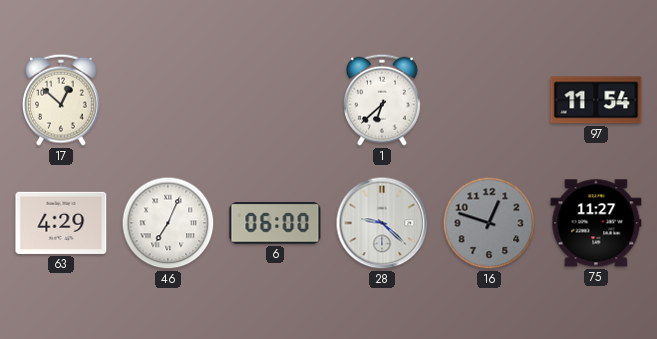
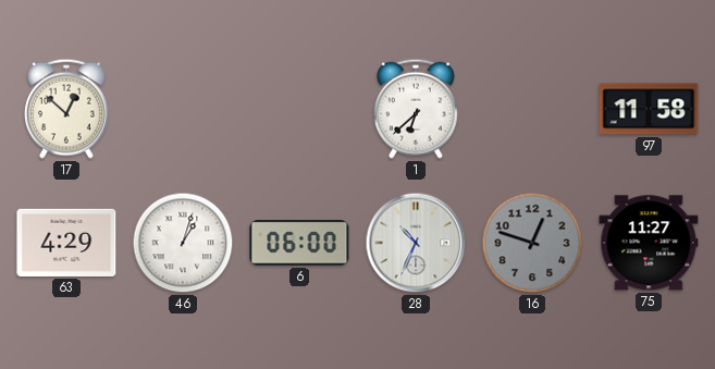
97: 11:54 -> 11:58 (649, 109)
46: 7:04 -> 1:03 (183, 243)
28: 9:22 -> 10:34 (416, 243)
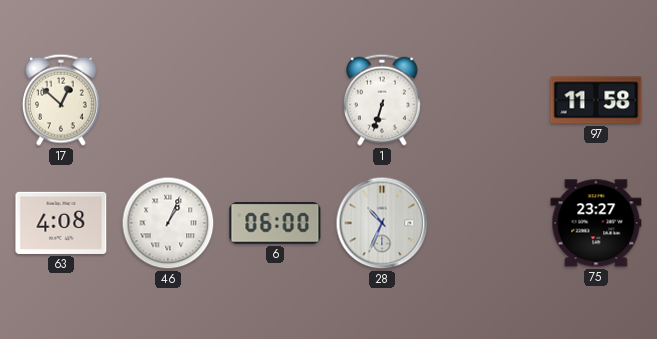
1: 6:38 -> 6:33 (382, 100)
63: 4:29 -> 4:08 (61, 223)
46: 1:03 -> 1:04 (168, 223)
16: 12:48 -> none (532, 243)
75: 11:27 -> 23:27 (596, 223)
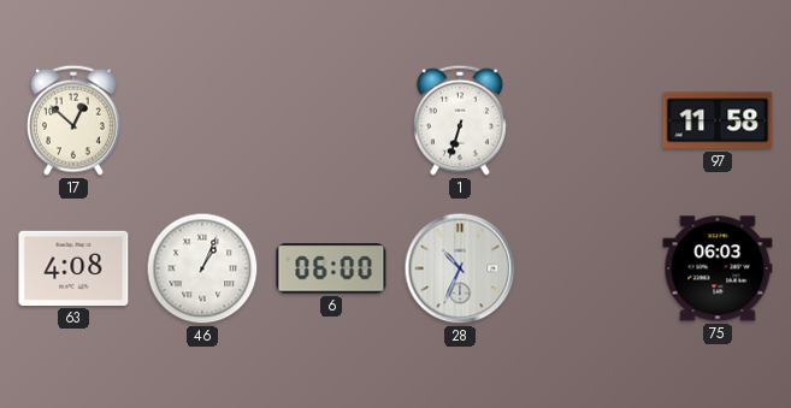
75: 23:27 -> 06:03 (718, 268)
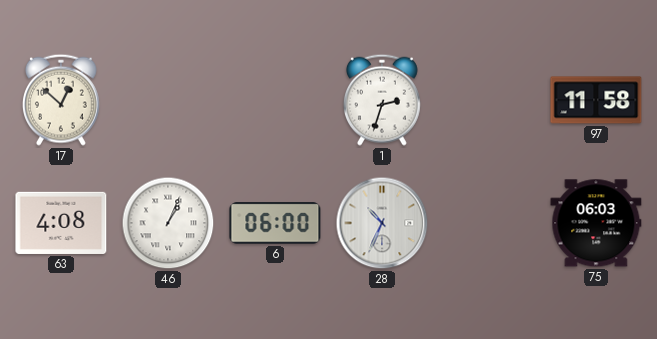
1: 6:33 -> 2:33 (382, 100)
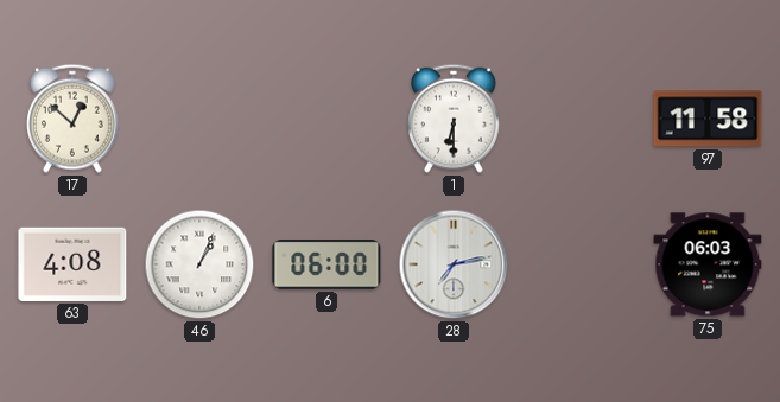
1: 2:33 -> 6:30 (454, 119)
28: 10:34 -> 7:13 (454, 264)
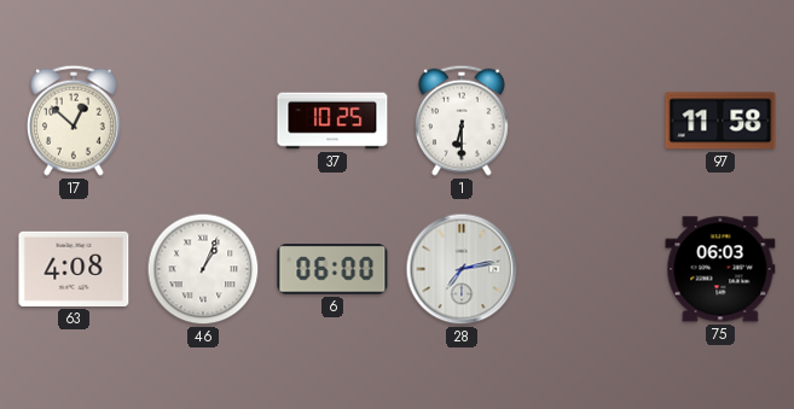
37: none -> 10:25 (332, 121)
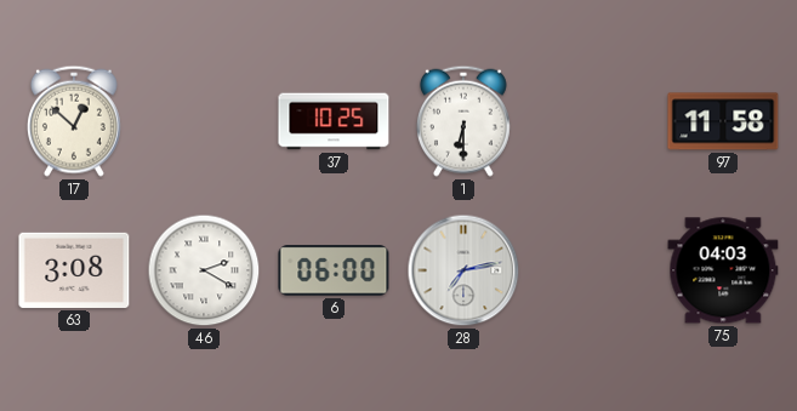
63: 4:08 -> 3:08 (74, 270)
46: 1:04 -> 2:20 (204, 270)
75: 06:03 -> 04:03 (723, 270)
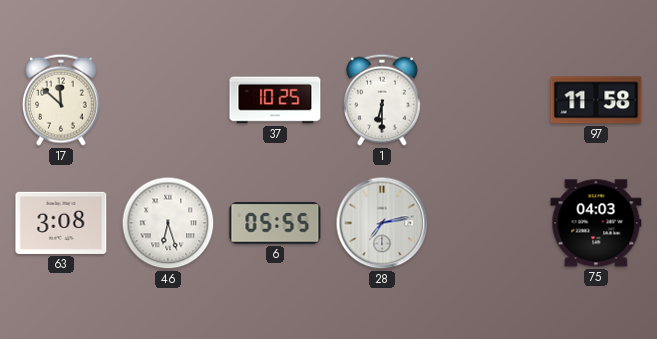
17: 12:52 -> 11:52 (61, 100)
46: 2:20 -> 6:27 (168, 223)
6: 06:00 -> 05:55 (275, 223)
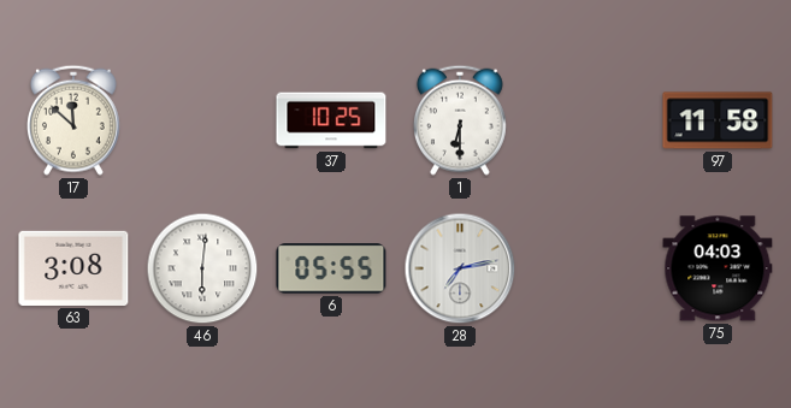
46: 6:27 -> 6:01 (202, 268)
